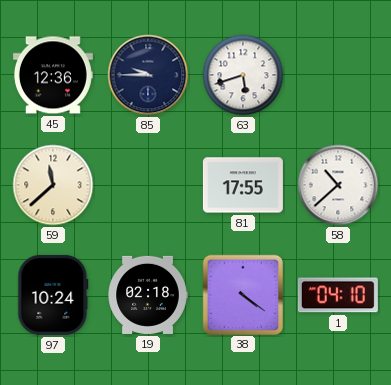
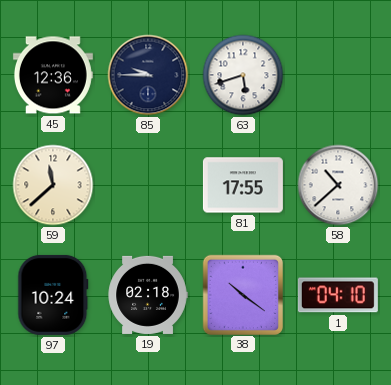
38: 4:21 -> 10:21 (242, 294)
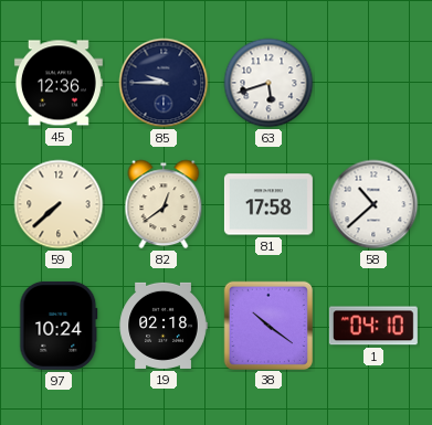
59: 11:38 -> 7:38 (59, 204)
82: none -> 12:39 (164, 204)
81: 17:55 -> 17:58 (268, 204)
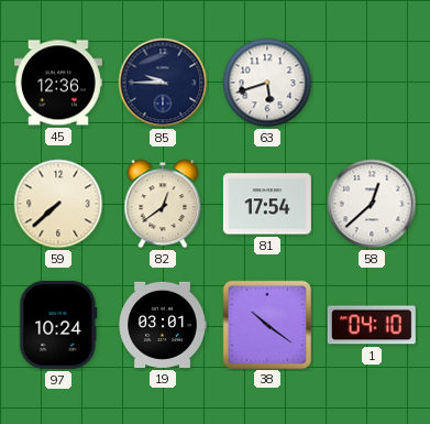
81: 17:58 -> 17:54 (267, 204)
58: 10:38 -> 12:38 (372, 204)
19: 02:18 -> 03:01 (163, 325)
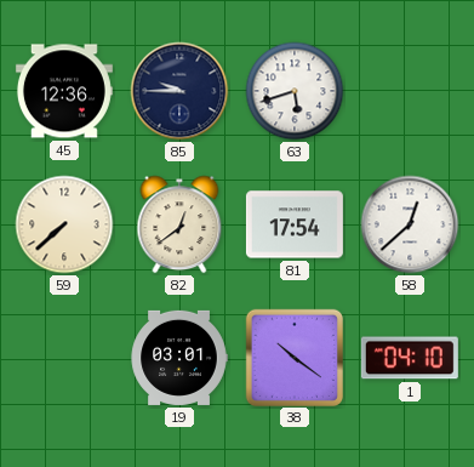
97: 10:24 -> none (58, 325)
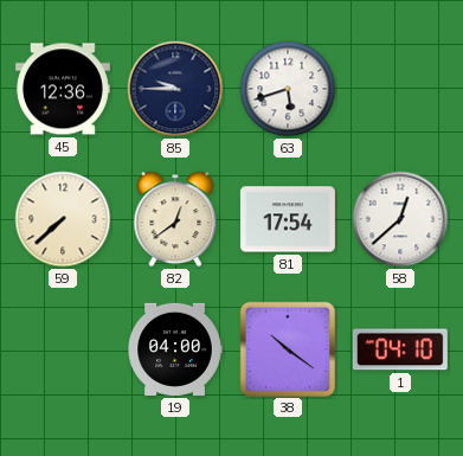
19: 03:01 -> 04:00 (175, 349)
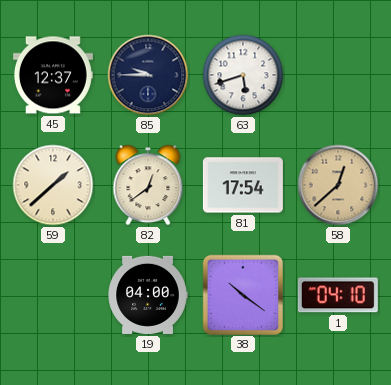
45: 12:36 -> 12:37 (53, 75)
59: 7:38 -> 1:38 (53, 185)
58 dial: white -> champagne (338, 185)
